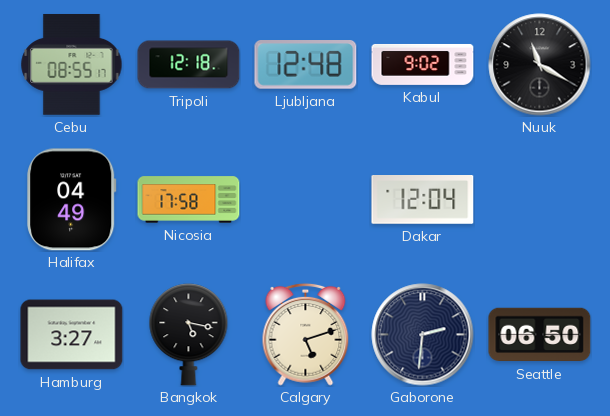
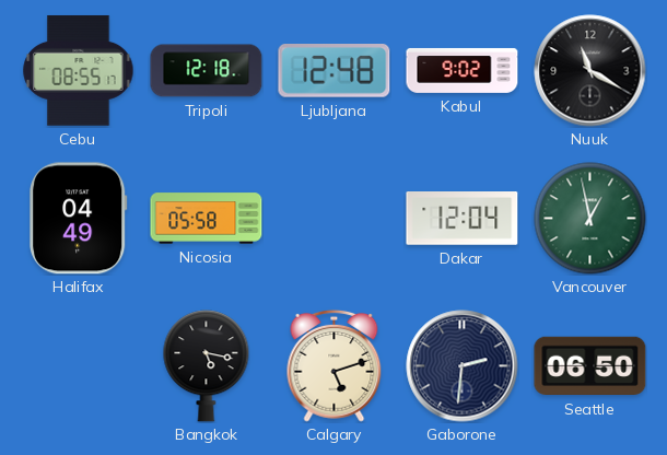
Nicosia: 17:58 -> 05:58 (207, 219)
Vancouver: none -> 12:58 (590, 219)
Hamburg: 3:27 -> none (72, 335)
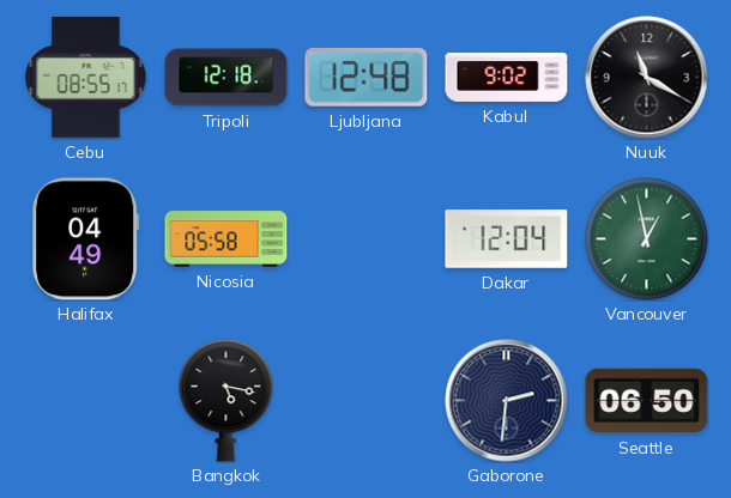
Calgary: 5:12 -> none (335, 365)
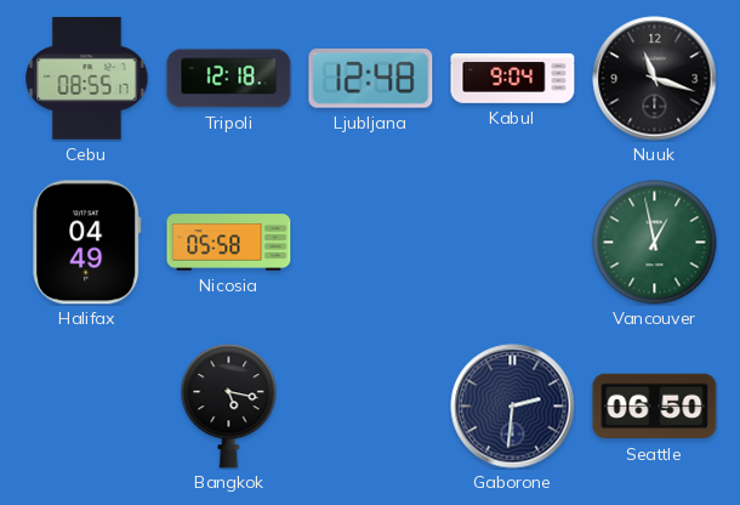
Kabul: 9:02 -> 9:04 (513, 79)
Nuuk: 11:20 -> 11:18 (655, 79)
Dakar: 12:04 -> none (507, 239)
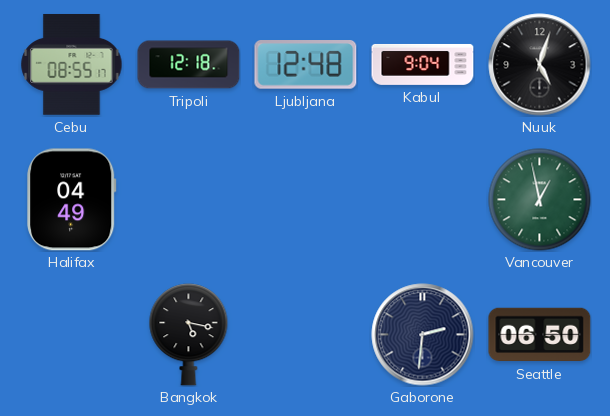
Nuuk: 11:18 -> 5:03 (540, 65)
Nicosia: 05:58 -> none (229, 243)
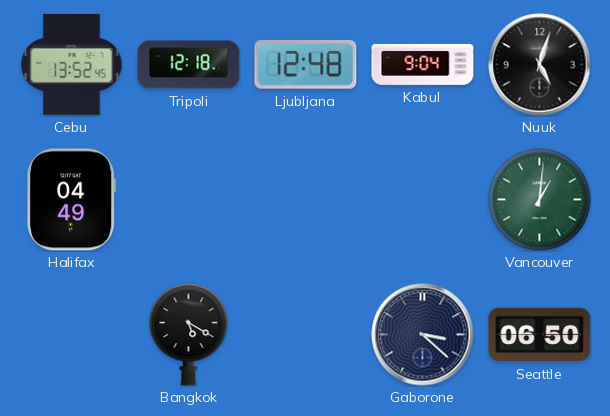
Cebu: 08:55 -> 13:52 (72, 64)
Vancouver: 12:58 -> 1:01 (540, 200)
Bangkok: 5:17 -> 5:20 (189, 335)
Gaborone: 2:31 -> 3:22 (423, 335)
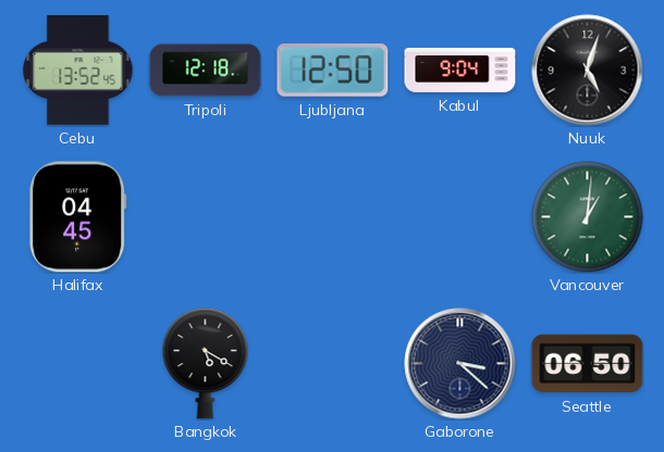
Ljubljana: 12:48 -> 12:50 (333, 71)
Halifax: 04:49 -> 04:45 (78, 217)
